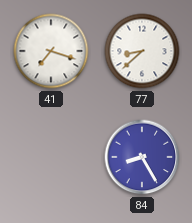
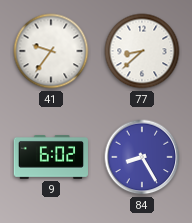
41: 7:18 -> 9:36 (51, 51)
9: none -> 6:02 (51, 158)
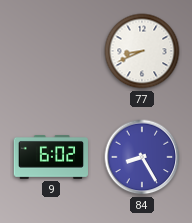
41: 9:36 -> none (51, 51)
77: 8:38 -> 8:41 (142, 51)
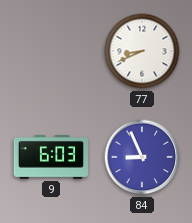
9: 6:02 -> 6:03 (51, 158)
84: 8:25 -> 8:56 (142, 157)
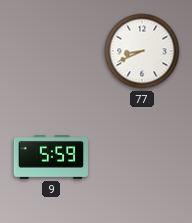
9: 6:03 -> 5:59 (51, 158)
84: 8:56 -> none (142, 157)
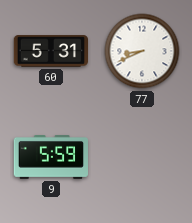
60: none -> 5:31 (50, 51)
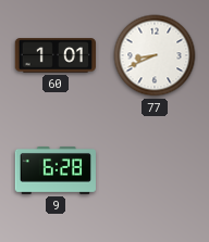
60: 5:31 -> 1:01 (54, 55)
9: 5:59 -> 6:28 (56, 171)
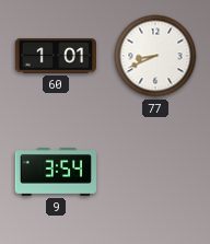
9: 6:28 -> 3:54 (56, 173)
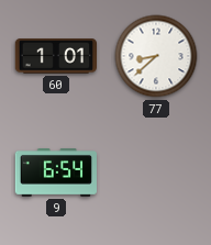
77: 8:41 -> 8:38 (156, 56)
9: 3:54 -> 6:54 (56, 174)
